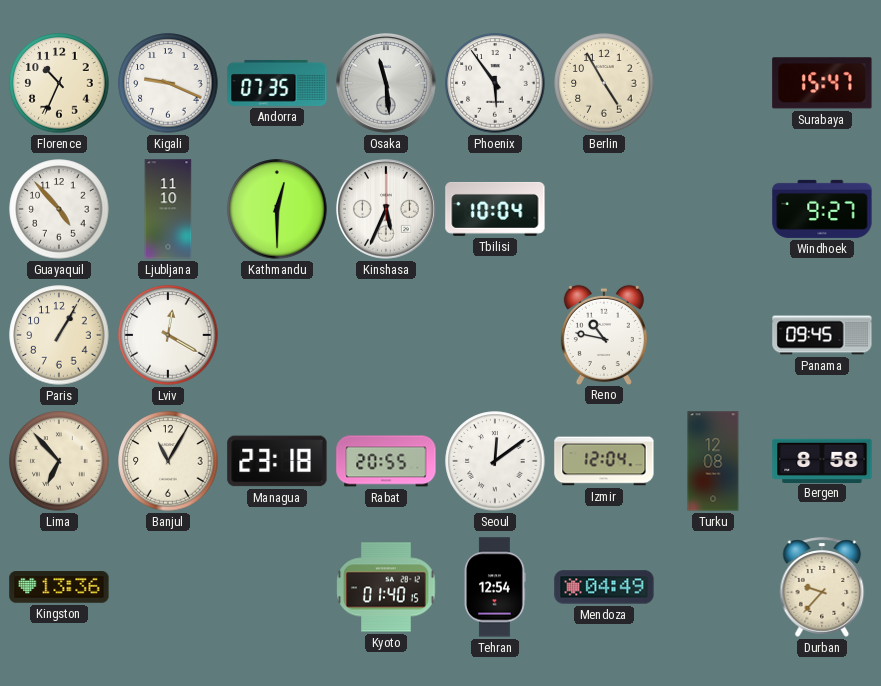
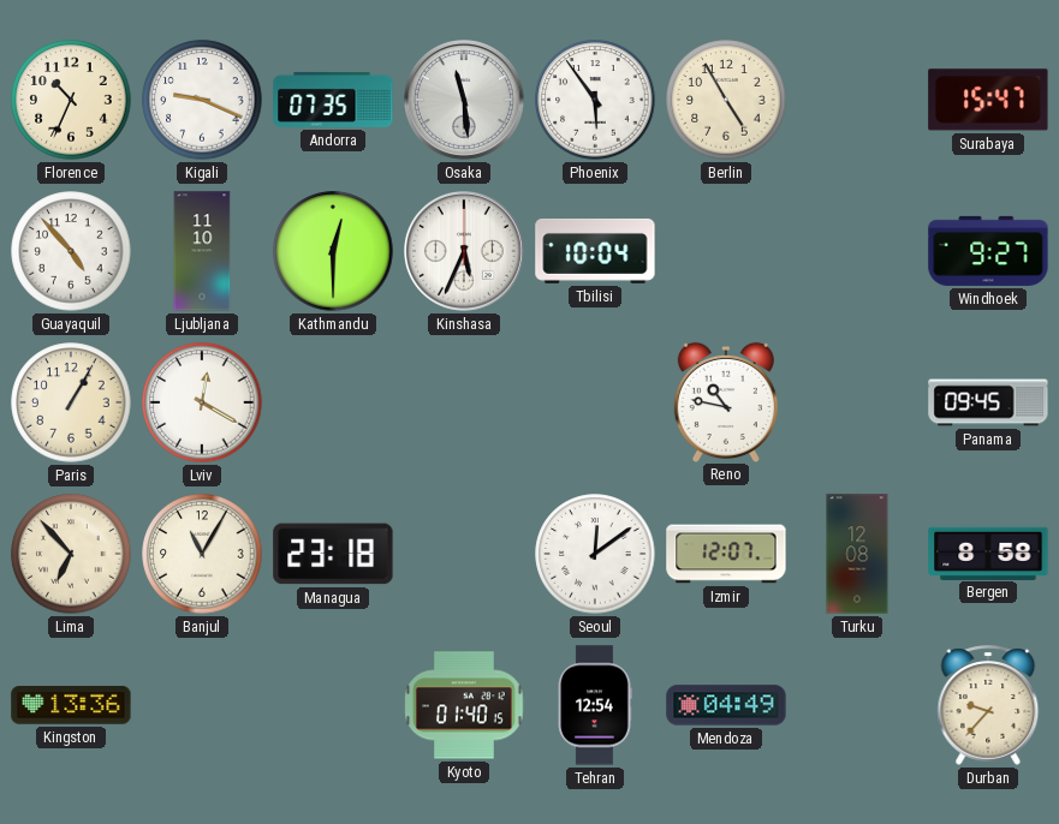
Rabat: 20:55 -> none (386, 461)
Izmir: 12:04 -> 12:07 (726, 554)
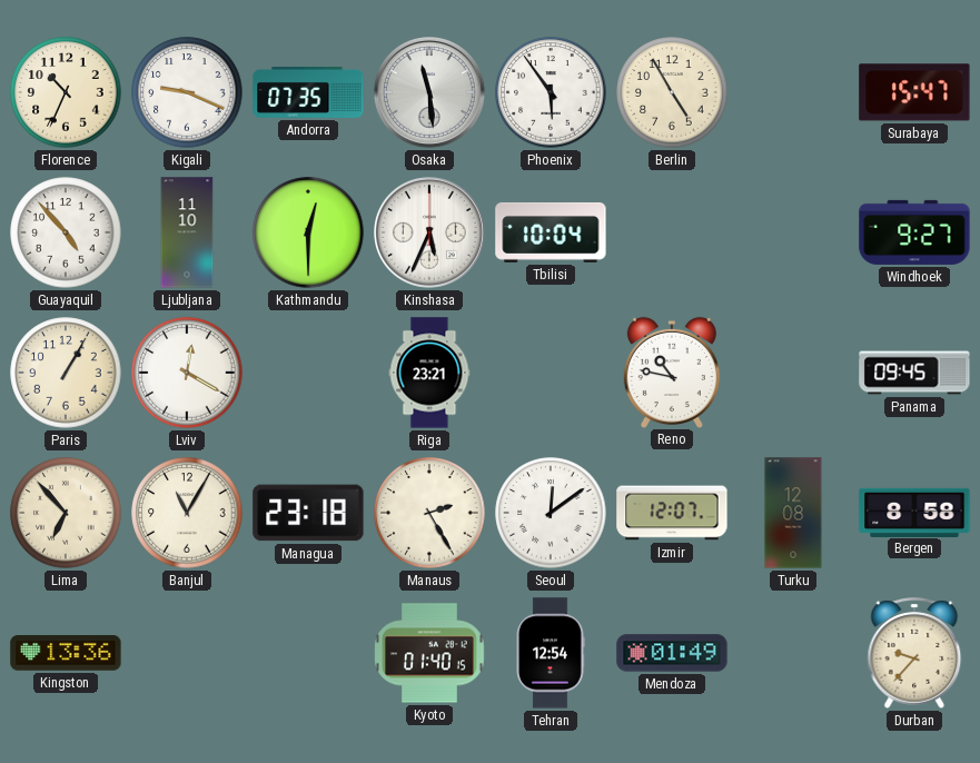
Riga: none -> 23:21 (429, 373)
Manaus: none -> 2:25 (429, 513)
Mendoza: 04:49 -> 01:49 (672, 653)
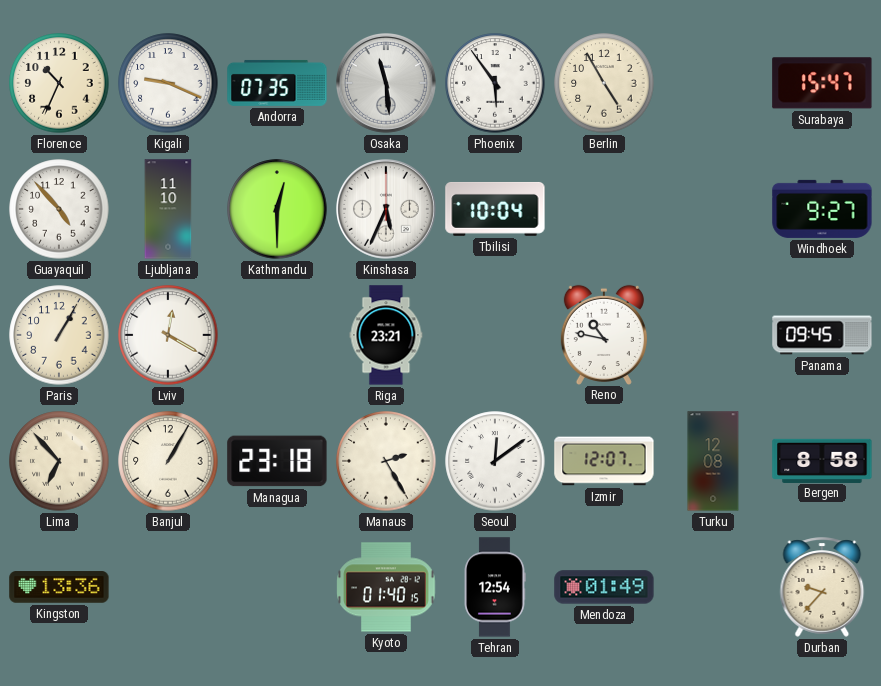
Banjul: 11:05 -> 1:05 (168, 461)
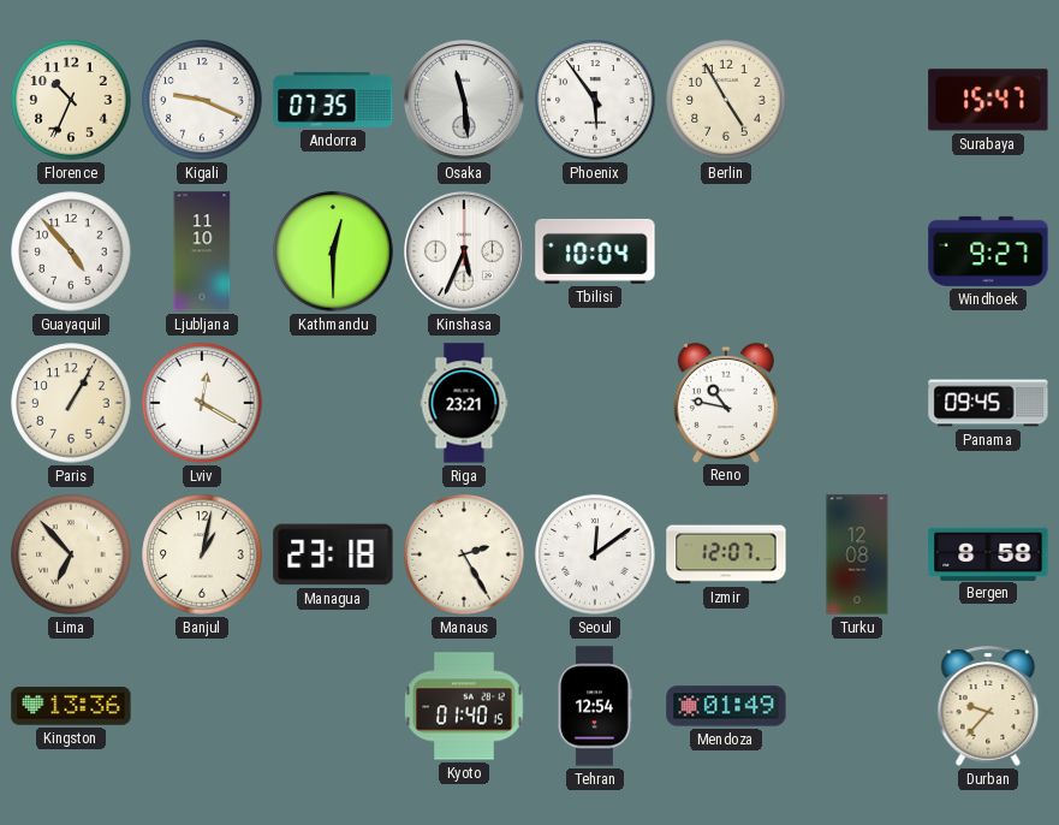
Banjul: 1:05 -> 1:02 (202, 554)
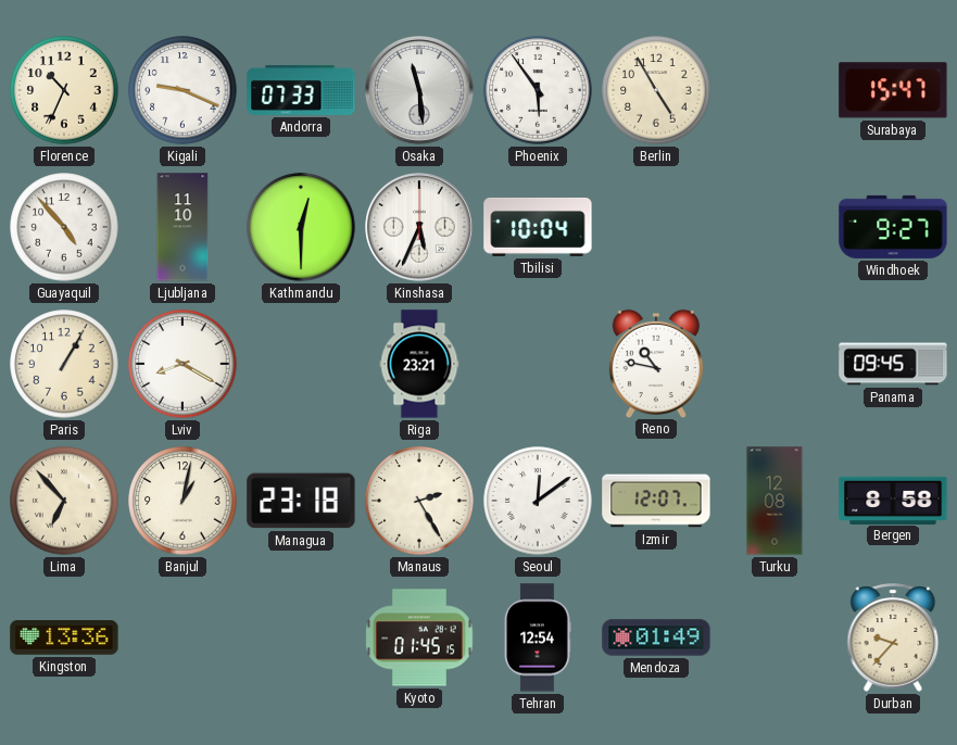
Andorra: 07:35 -> 07:33 (301, 90)
Lviv: 12:20 -> 8:20 (182, 364)
Kyoto: 01:40 -> 01:45 (419, 637)
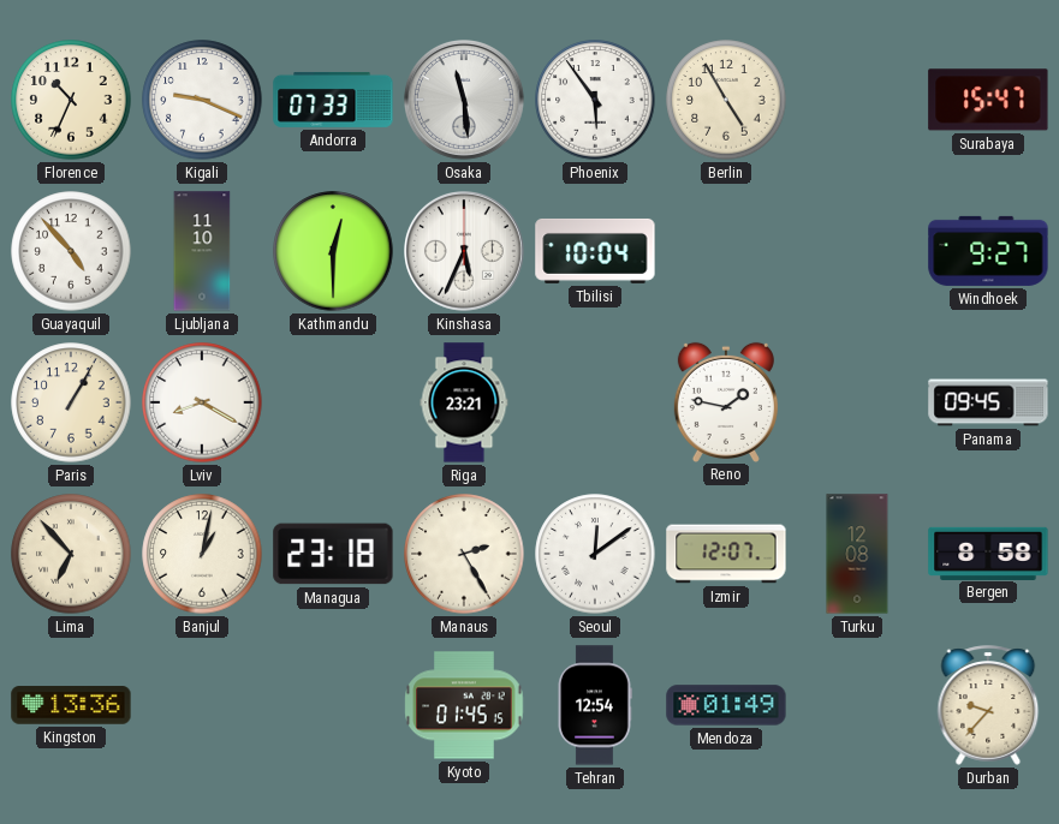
Reno: 10:47 -> 1:47 (726, 401)
